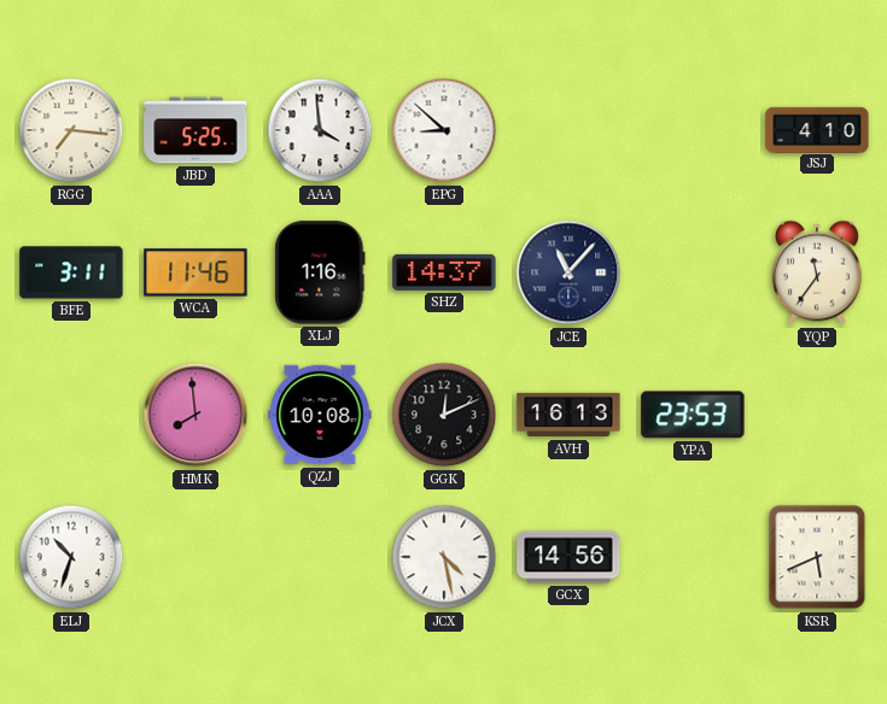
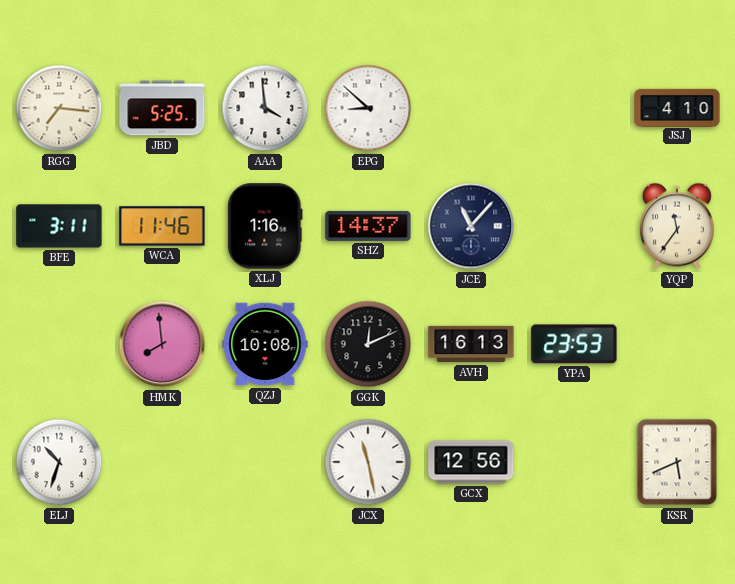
JCX: 4:28 -> 11:28 (368, 462)
GCX: 14:56 -> 12:56 (471, 462)
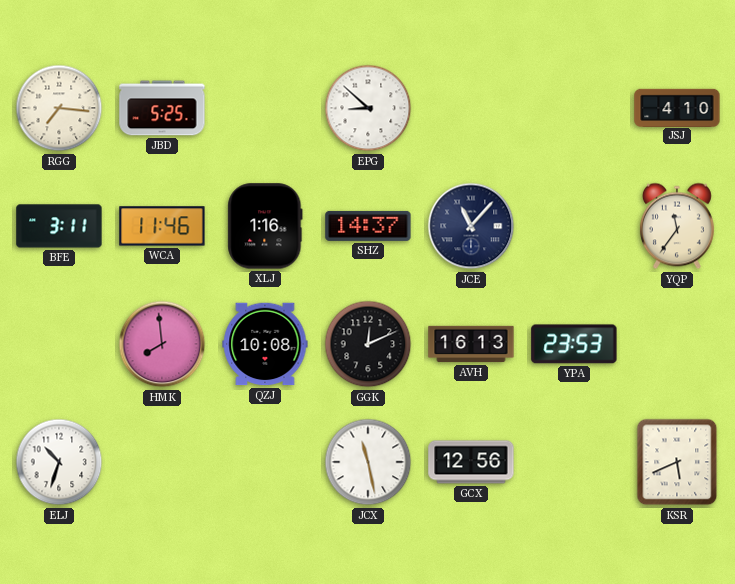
AAA: 3:59 -> none (265, 108)
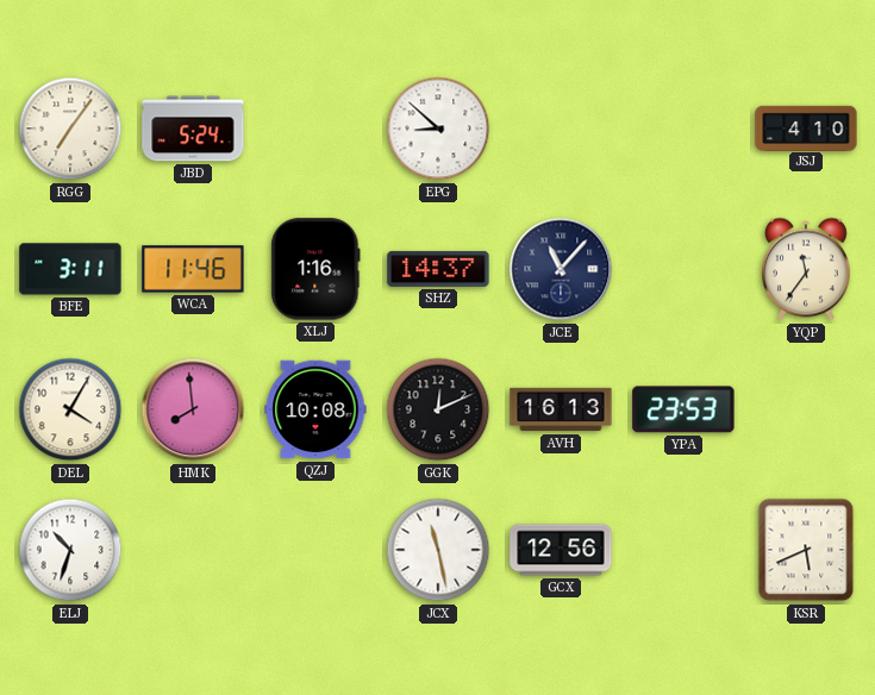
RGG: 7:16 -> 7:06 (70, 129)
JBD: 5:25 -> 5:24 (193, 129)
DEL: none -> 4:05 (70, 409)
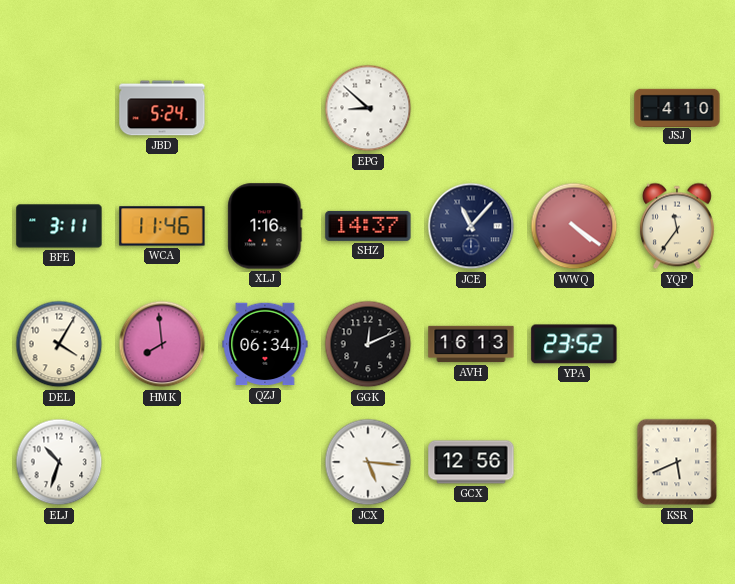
RGG: 7:06 -> none (70, 129)
WWQ: none -> 4:21 (574, 226)
QZJ: 10:08 -> 06:34 (265, 344)
YPA: 23:53 -> 23:52 (574, 344)
JCX: 11:28 -> 5:16 (368, 462)
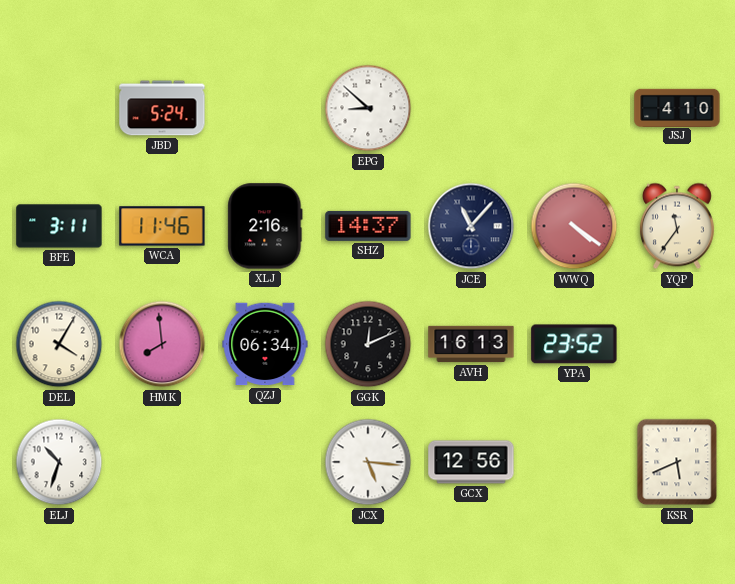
XLJ: 1:16 -> 2:16 (265, 226)
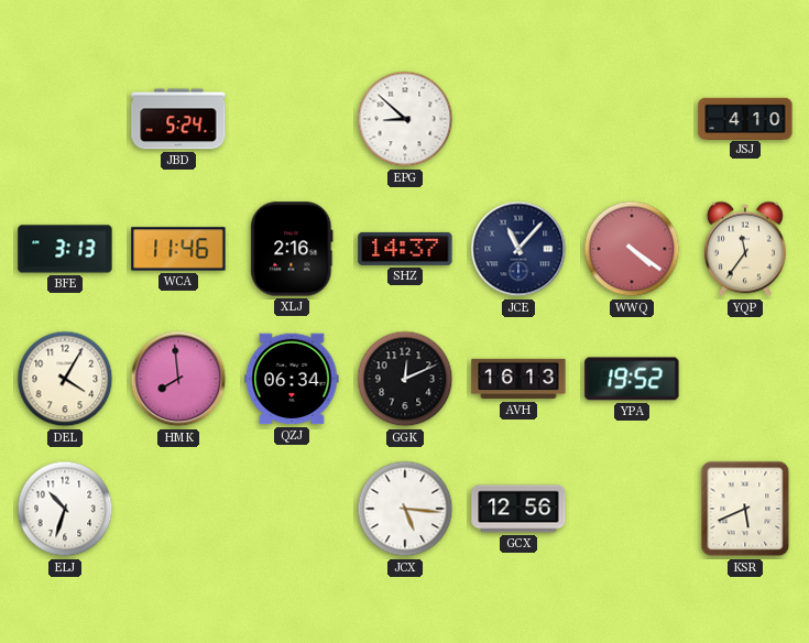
BFE: 3:11 -> 3:13 (65, 249)
YPA: 23:52 -> 19:52 (632, 379)
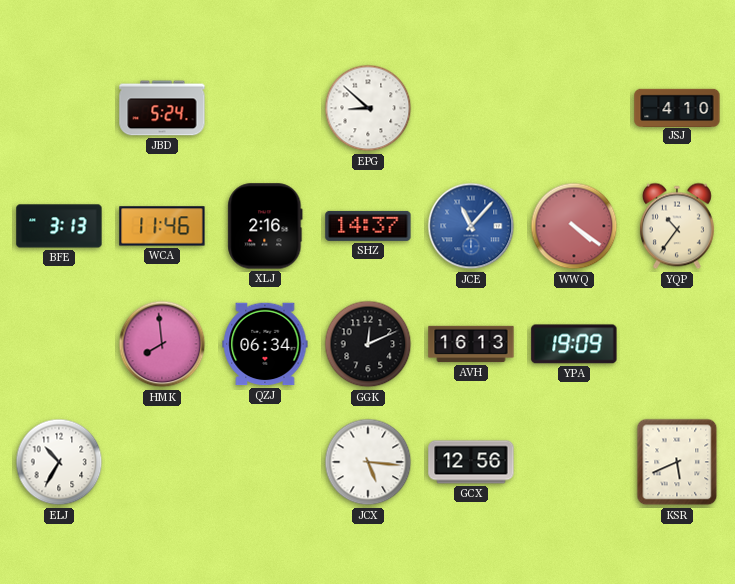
JCE dial: navy -> blue (471, 226)
YQP: 11:36 -> 10:36 (677, 226)
DEL: 4:05 -> none (65, 379)
YPA: 19:52 -> 19:09 (574, 344)
ELJ: 10:33 -> 10:35 (59, 462)
